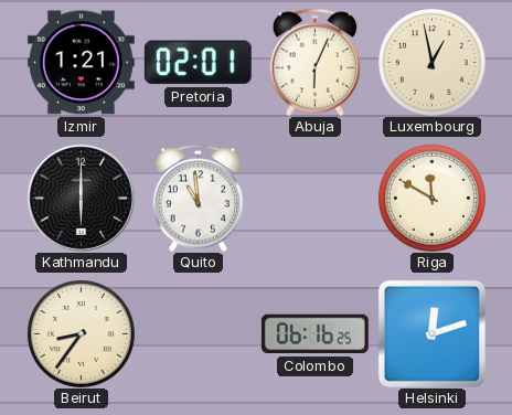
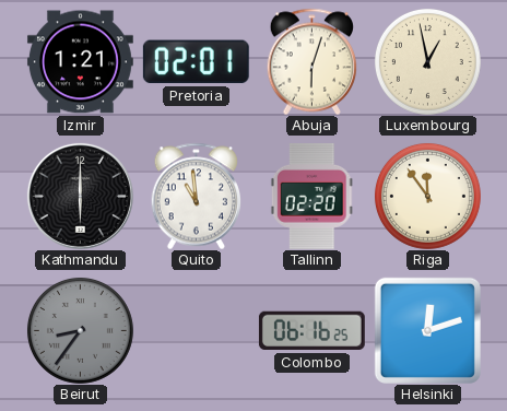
Abuja: 6:04 -> 6:03 (311, 61)
Tallinn: none -> 02:20 (311, 196)
Riga: 11:50 -> 11:54 (427, 196)
Beirut dial: cream -> grey (80, 330)
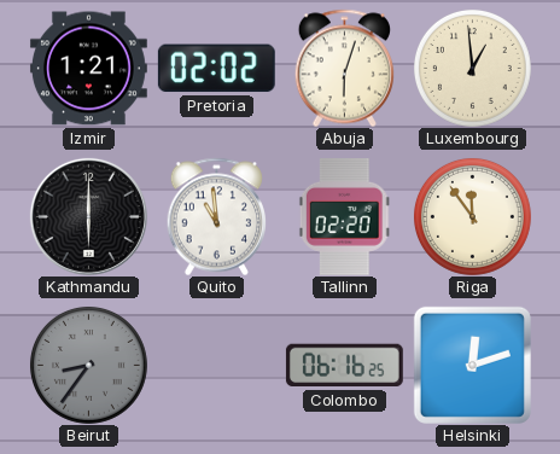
Pretoria: 02:01 -> 02:02 (216, 69)
Luxembourg: 12:58 -> 12:59 (472, 68)
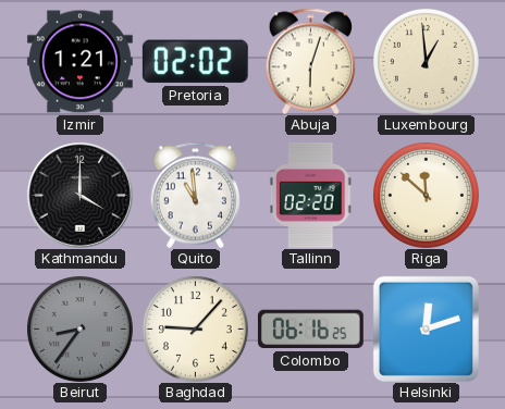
Kathmandu: 6:00 -> 4:00 (79, 195)
Riga: 11:54 -> 11:52 (426, 195)
Baghdad: none -> 9:07 (195, 329)
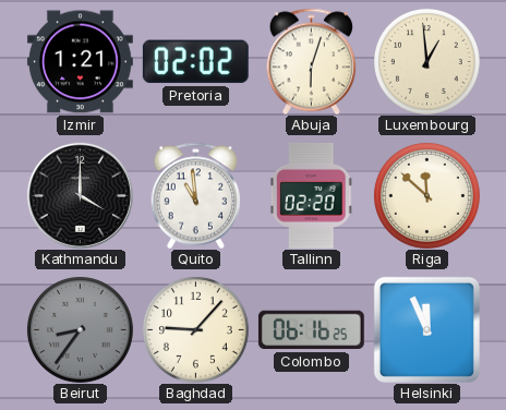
Helsinki: 12:12 -> 11:56 (426, 329)
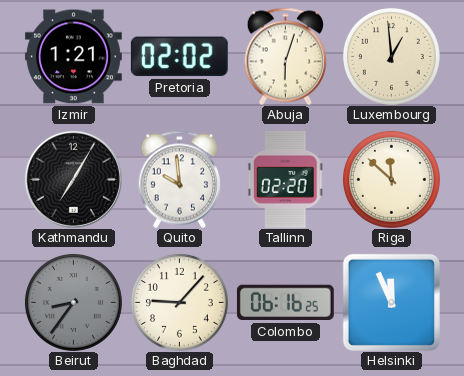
Kathmandu: 4:00 -> 7:05 (73, 179)
Quito: 10:59 -> 9:59 (179, 179)
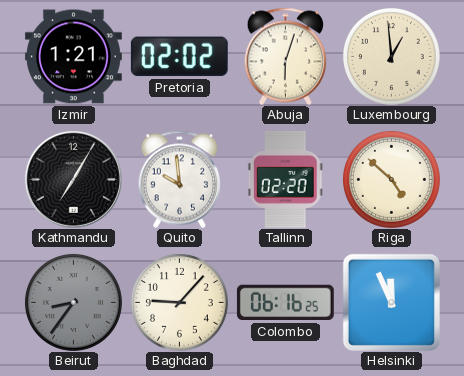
Riga: 11:52 -> 4:52 (391, 179)
